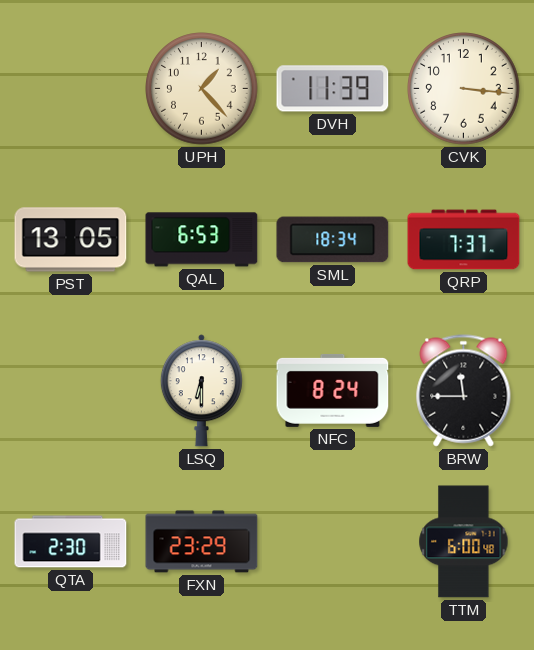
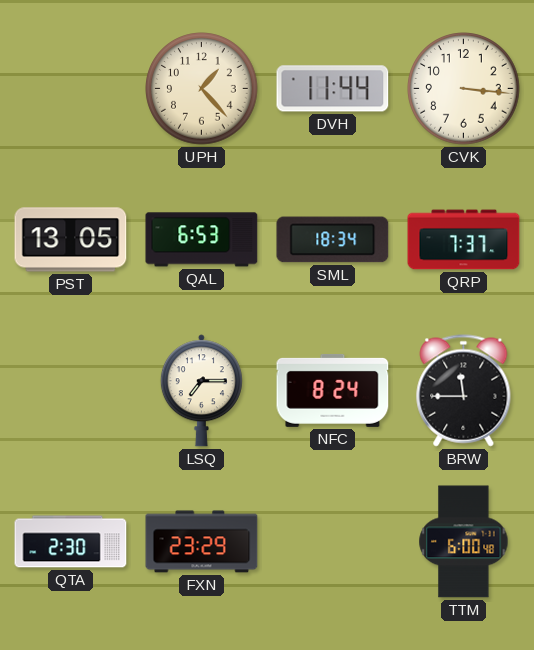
DVH: 11:39 -> 11:44 (333, 89)
LSQ: 6:30 -> 7:15 (201, 391)
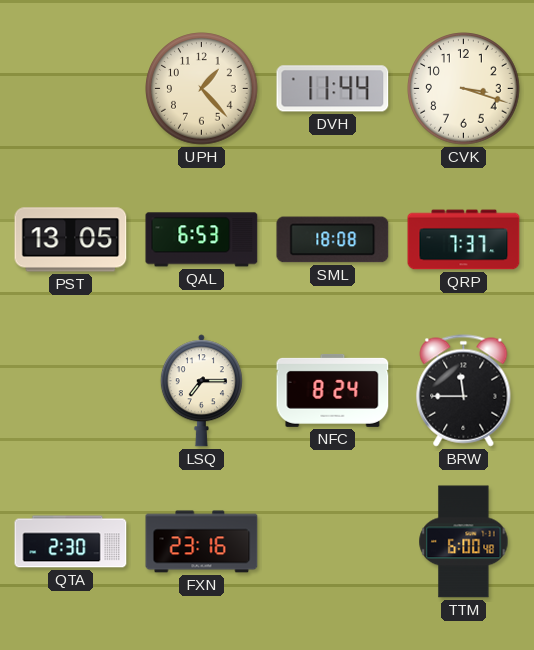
CVK: 3:16 -> 3:18 (464, 89)
SML: 18:34 -> 18:08 (333, 240)
FXN: 23:29 -> 23:16 (202, 542)
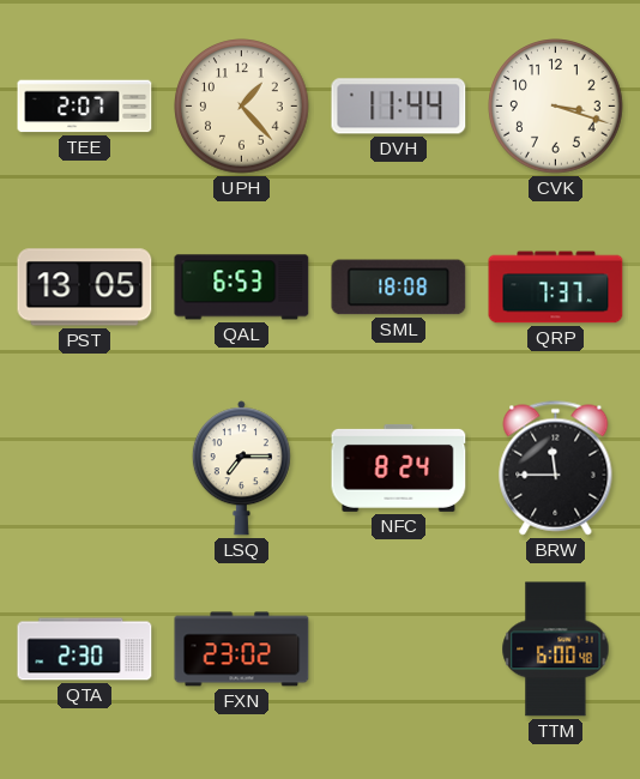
TEE: none -> 2:07 (85, 107)
FXN: 23:16 -> 23:02 (242, 650)
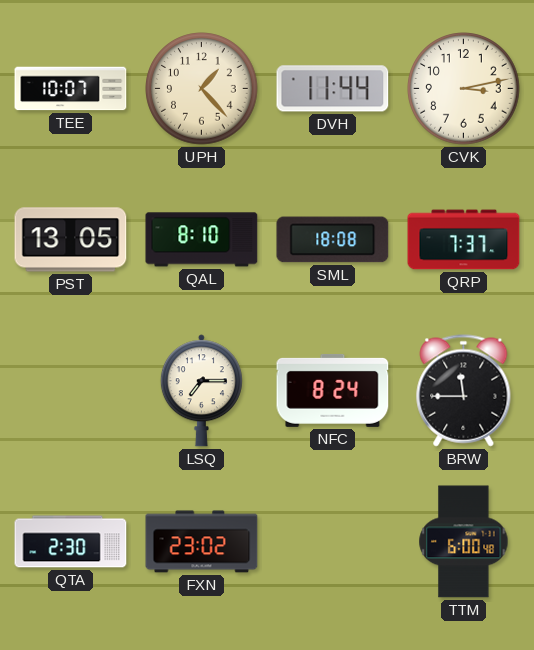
TEE: 2:07 -> 10:07 (71, 89)
CVK: 3:18 -> 3:13 (464, 89)
QAL: 6:53 -> 8:10 (202, 240)
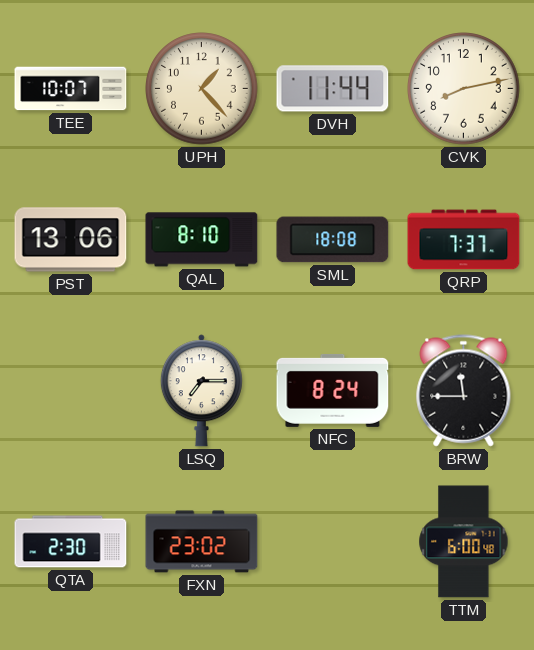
CVK: 3:13 -> 8:13 (464, 89)
PST: 13:05 -> 13:06 (71, 240)
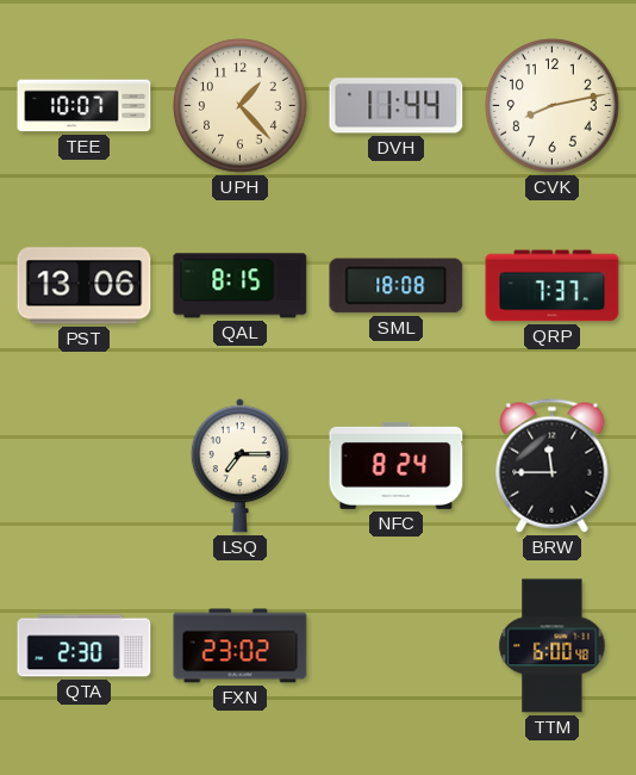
QAL: 8:10 -> 8:15 (241, 286)
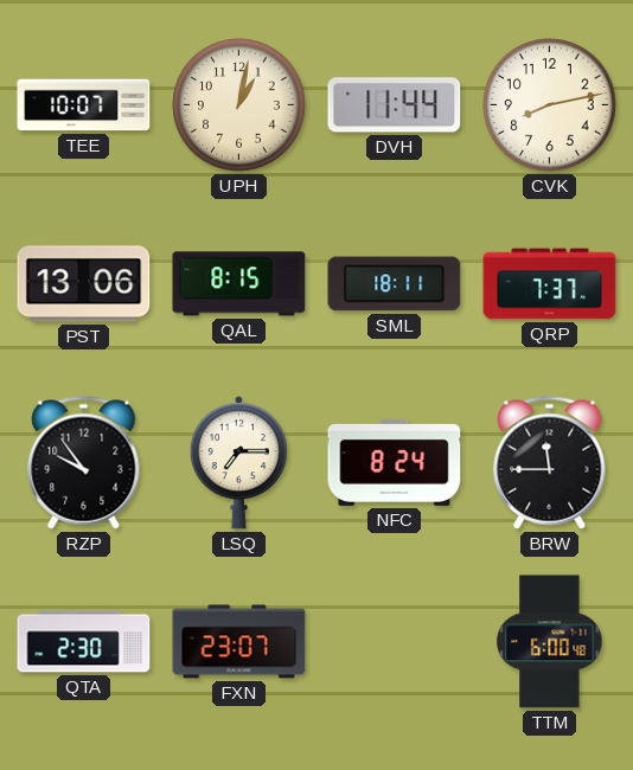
UPH: 1:23 -> 1:02 (239, 105)
SML: 18:08 -> 18:11 (395, 284)
RZP: none -> 9:54 (84, 463)
FXN: 23:02 -> 23:07 (239, 642)
